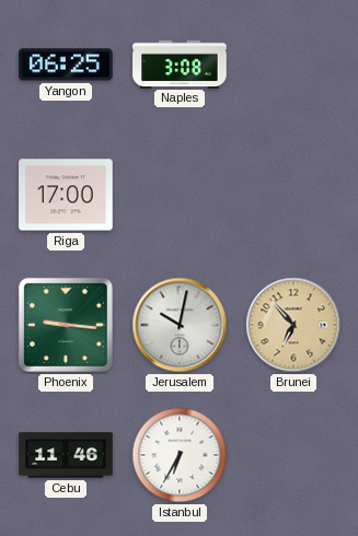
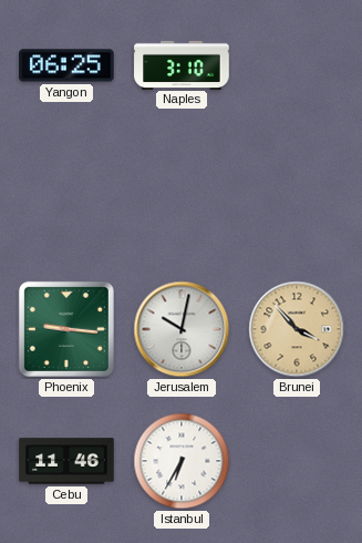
Naples: 3:08 -> 3:10 (182, 64)
Riga: 17:00 -> none (66, 195)
Brunei: 6:53 -> 3:53 (297, 329)
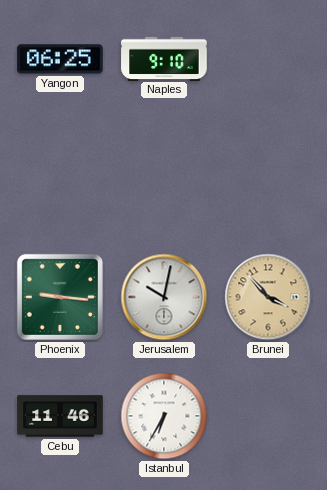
Naples: 3:10 -> 9:10 (164, 58)
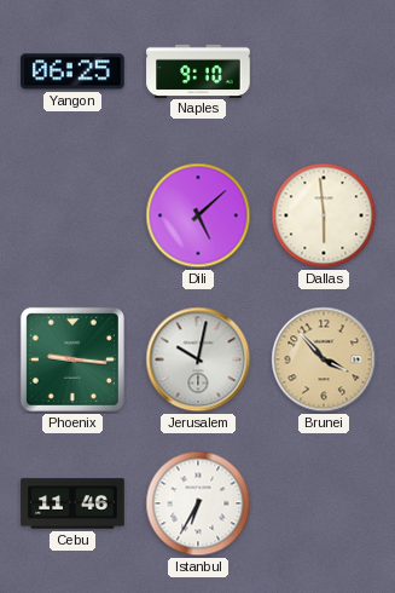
Dili: none -> 5:08 (198, 215)
Dallas: none -> 5:59 (324, 215)
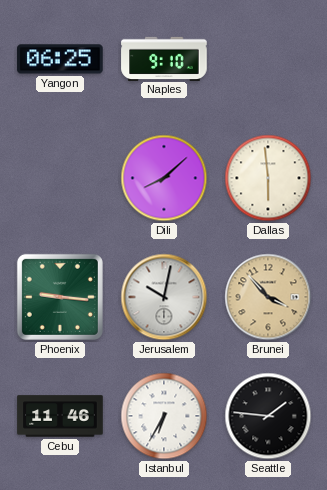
Dili: 5:08 -> 8:08 (164, 178)
Seattle: none -> 1:46 (268, 416)
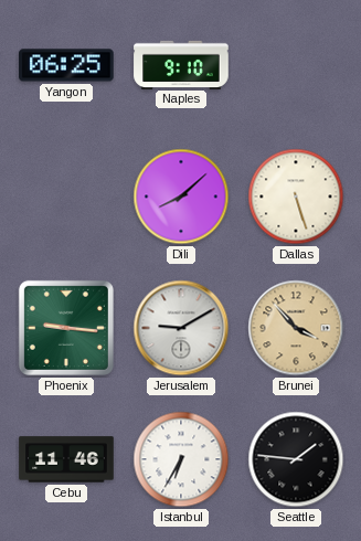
Dallas: 5:59 -> 5:27 (296, 197)
Jerusalem: 10:02 -> 9:10 (181, 328)
